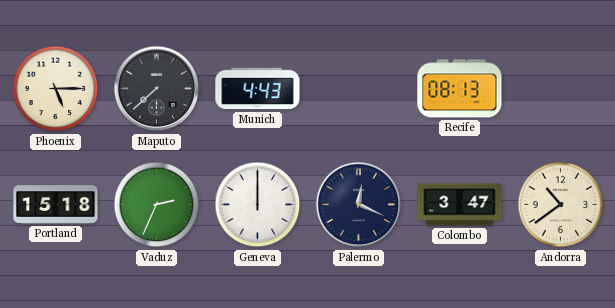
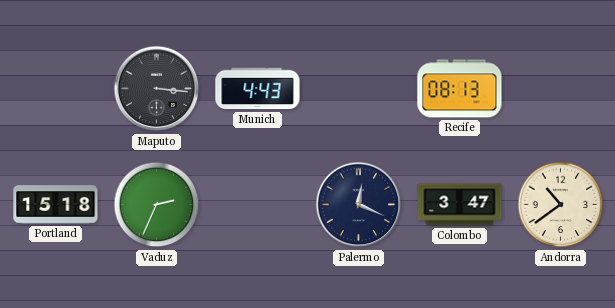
Phoenix: 5:15 -> none (56, 89)
Maputo: 7:38 -> 3:16 (157, 89)
Geneva: 12:00 -> none (258, 205)
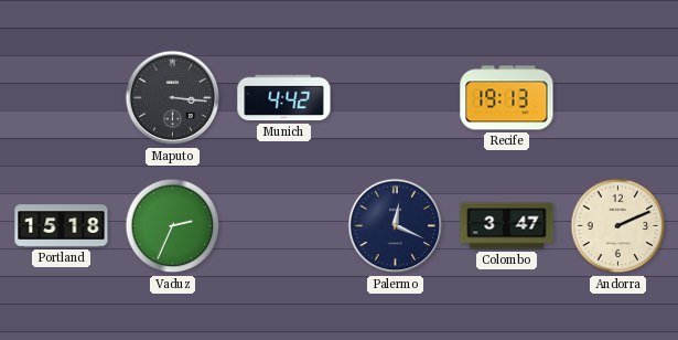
Munich: 4:43 -> 4:42 (284, 98)
Recife: 08:13 -> 19:13 (507, 98)
Andorra: 10:39 -> 2:11 (618, 226)
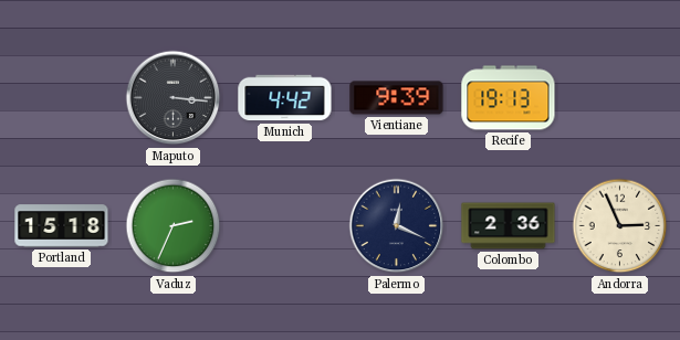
Vientiane: none -> 9:39 (397, 98)
Colombo: 3:47 -> 2:36 (509, 226)
Andorra: 2:11 -> 2:56 (620, 226)
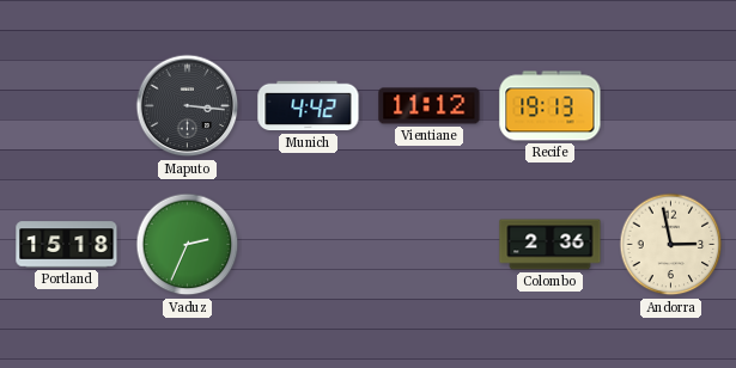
Vientiane: 9:39 -> 11:12 (430, 106)
Palermo: 12:19 -> none (397, 226)
Andorra: 2:56 -> 2:58 (671, 245)
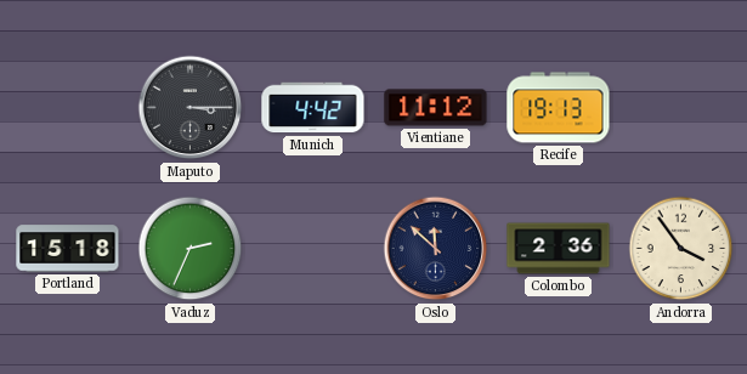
Maputo: 3:16 -> 3:15 (191, 108)
Oslo: none -> 11:52 (436, 249)
Andorra: 2:58 -> 3:54 (681, 249)
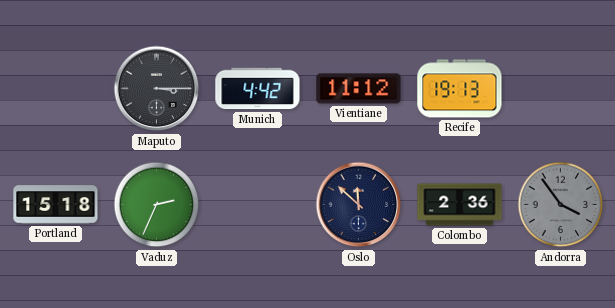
Andorra dial: cream -> grey (561, 205)
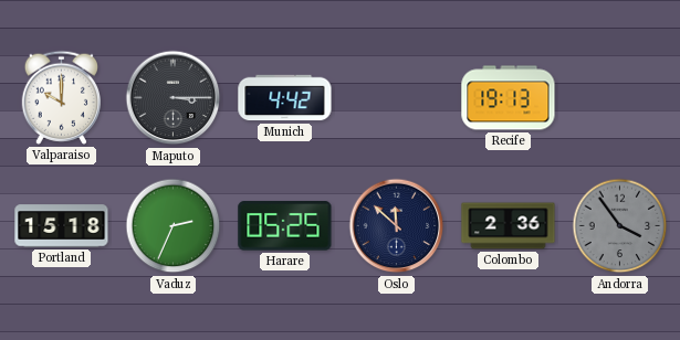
Valparaiso: none -> 10:00 (61, 97)
Vientiane: 11:12 -> none (359, 89)
Harare: none -> 05:25 (285, 226)
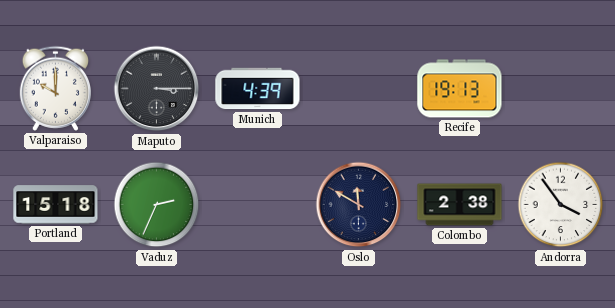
Munich: 4:42 -> 4:39 (258, 89)
Harare: 05:25 -> none (285, 226)
Oslo: 11:52 -> 11:50 (359, 205)
Colombo: 2:36 -> 2:38 (460, 205)
Andorra dial: grey -> white (561, 205)
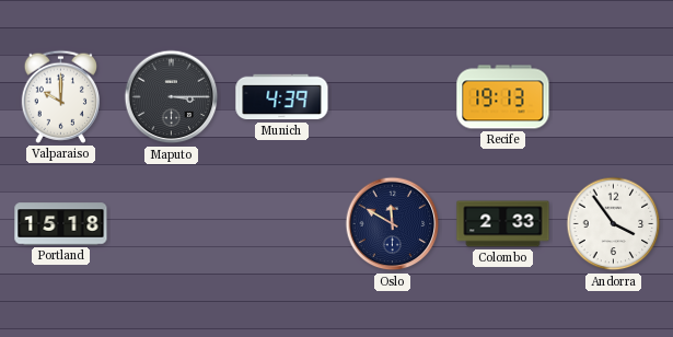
Vaduz: 2:34 -> none (157, 205)
Colombo: 2:38 -> 2:33 (503, 224)
